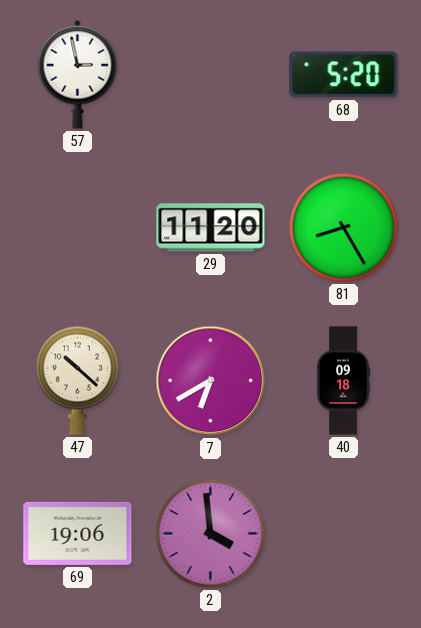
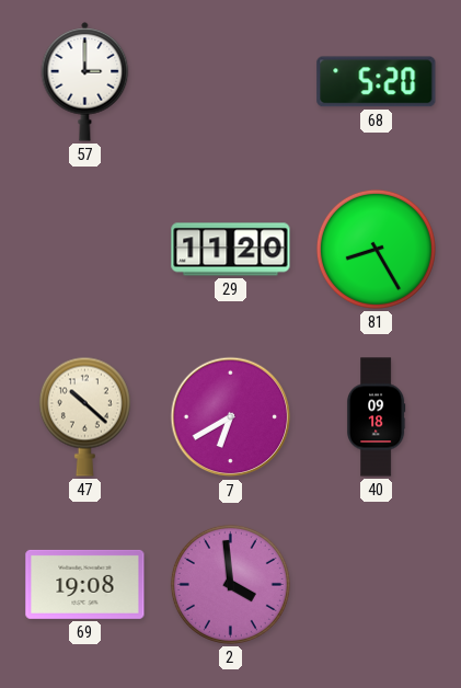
57: 2:58 -> 3:00 (85, 82)
69: 19:06 -> 19:08 (85, 584)
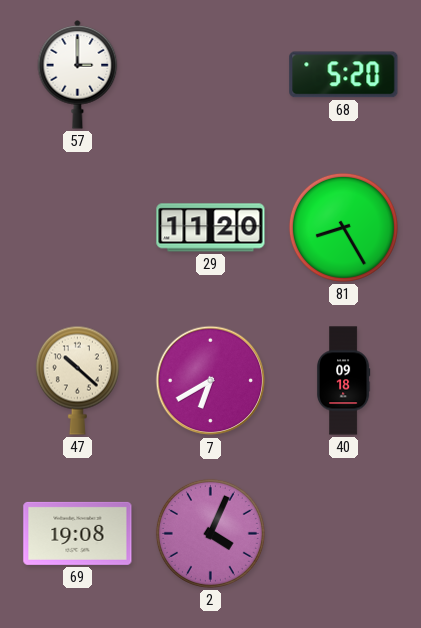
2: 3:59 -> 4:04 (210, 533)
